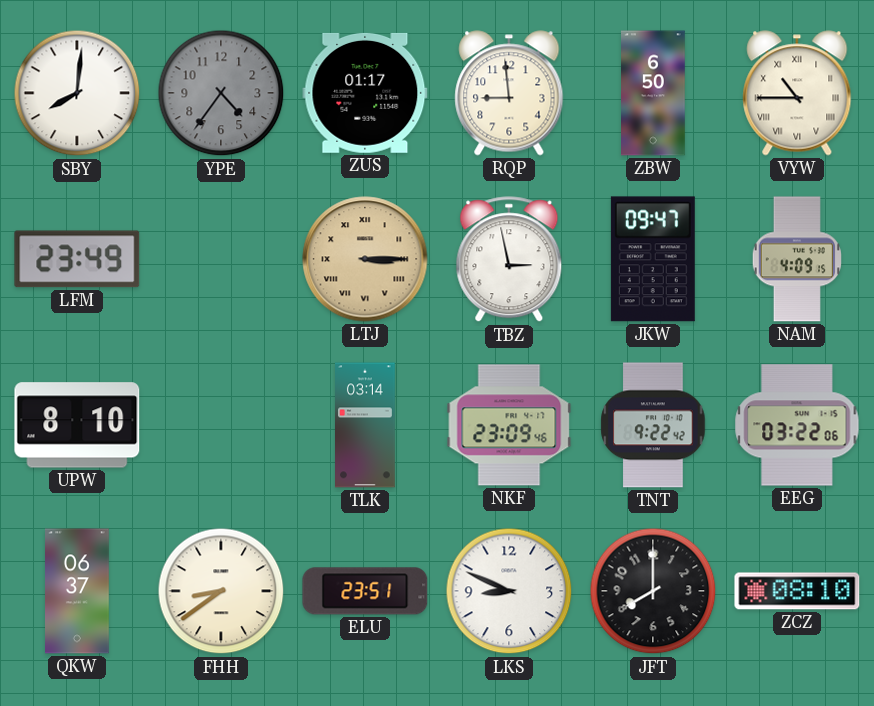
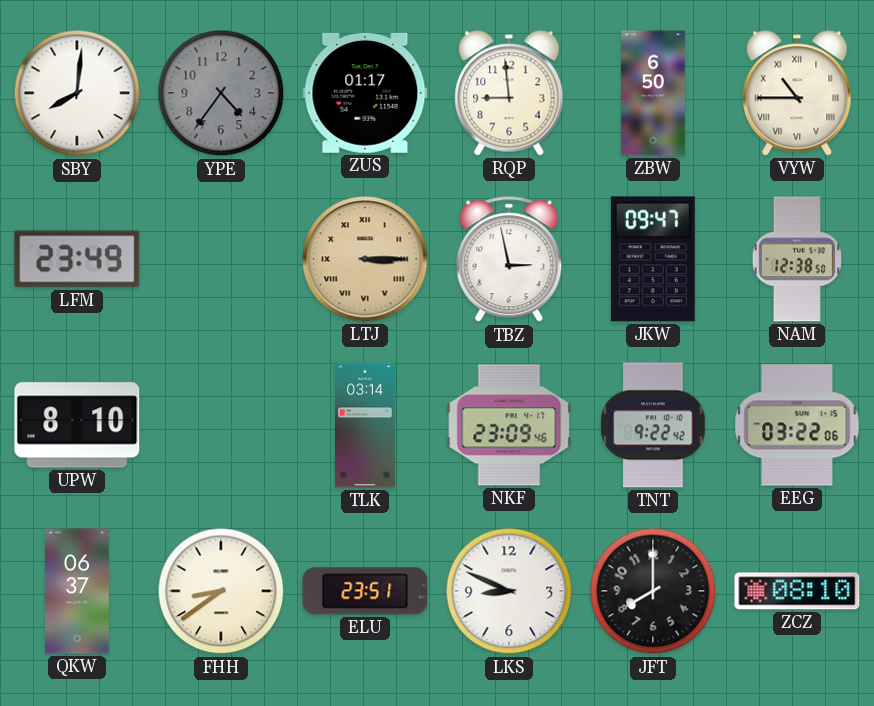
NAM: 4:09 -> 12:38 (797, 259)
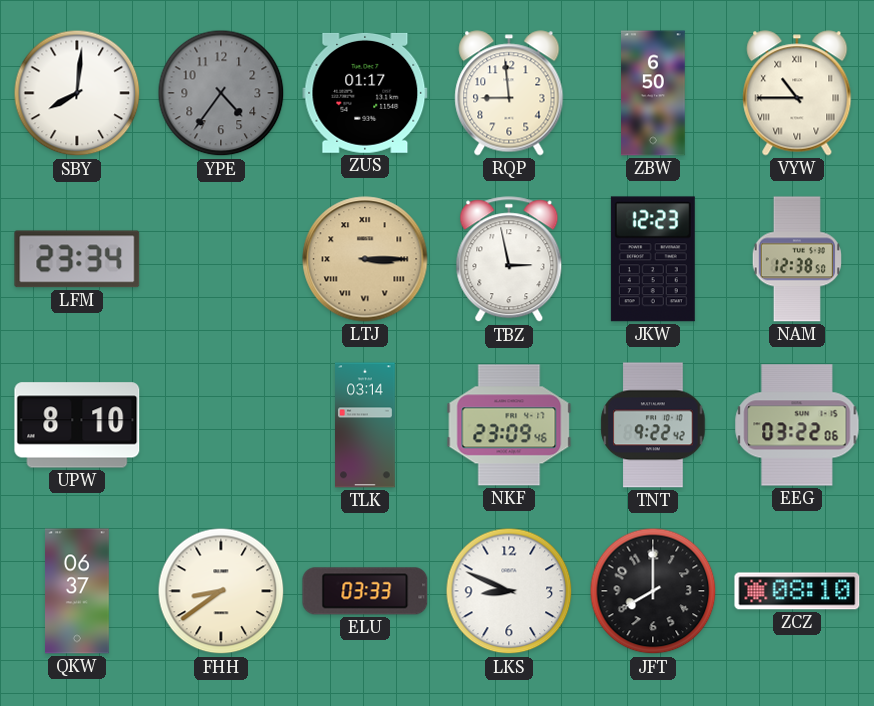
LFM: 23:49 -> 23:34 (77, 259)
JKW: 09:47 -> 12:23 (653, 259)
ELU: 23:51 -> 03:33 (365, 591)
